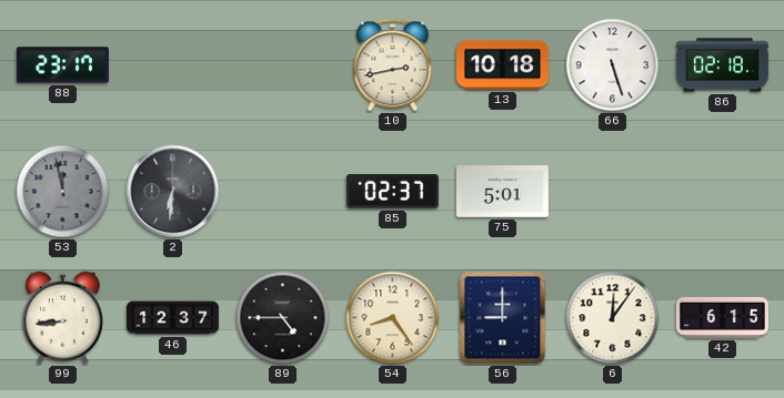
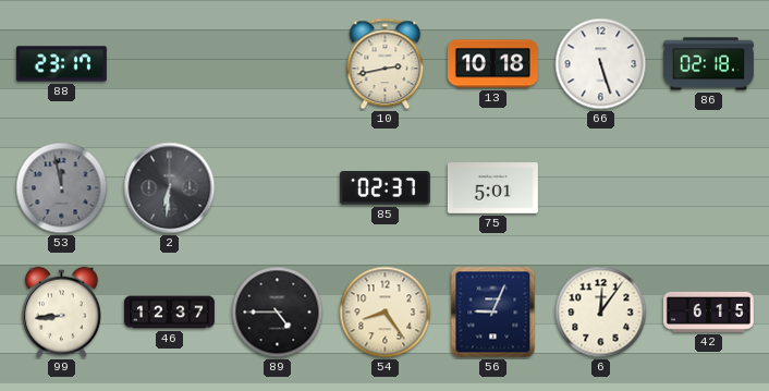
56: 9:00 -> 9:04 (493, 313)
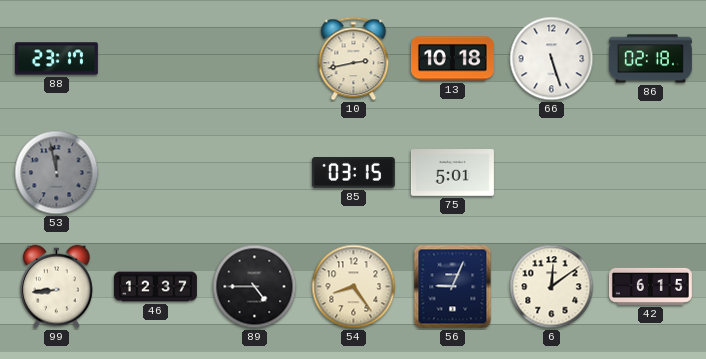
2: 6:31 -> none (170, 188)
85: 02:37 -> 03:15 (353, 173)
6: 12:06 -> 12:09 (552, 287)
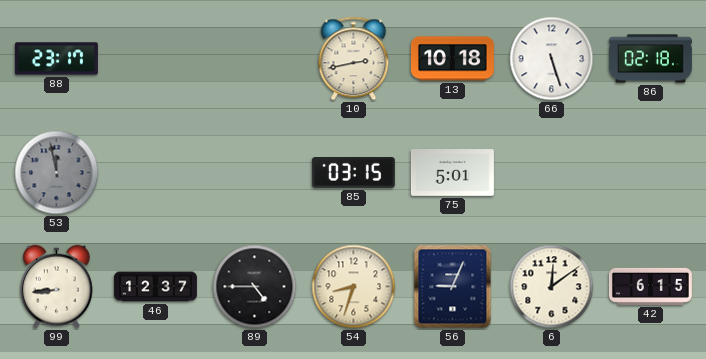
54: 8:24 -> 8:33 (354, 287)
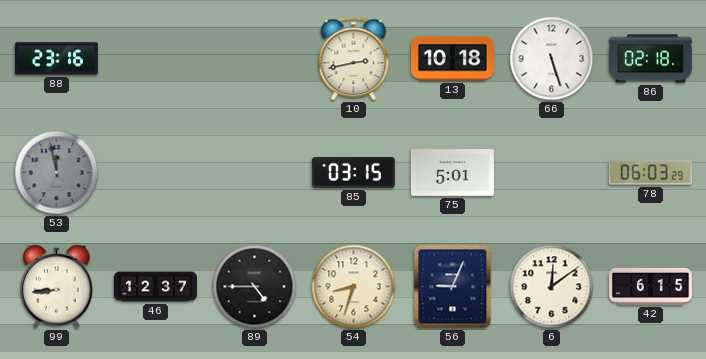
88: 23:17 -> 23:16 (56, 59)
78: none -> 06:03 (650, 173)
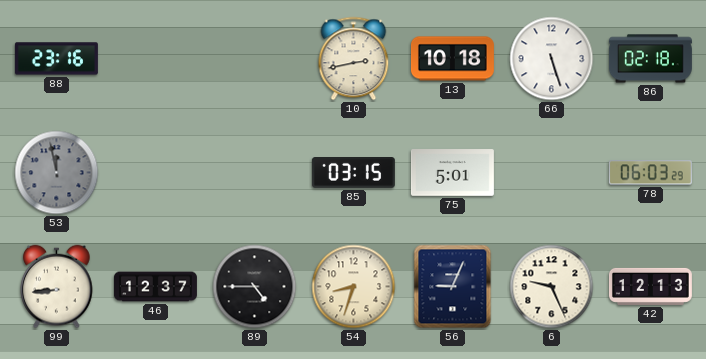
6: 12:09 -> 9:26 (552, 287)
42: 6:15 -> 12:13 (650, 286)
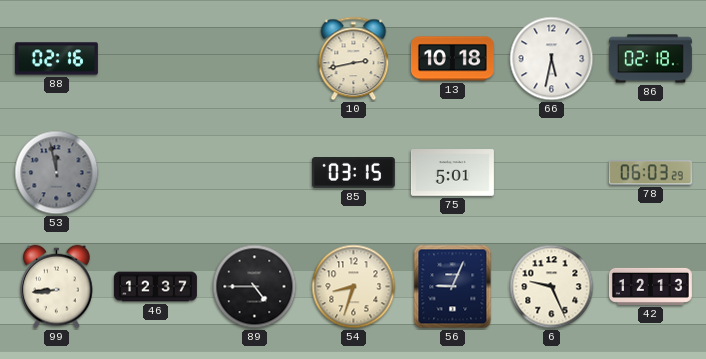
88: 23:16 -> 02:16 (56, 59)
66: 5:27 -> 5:32 (552, 59)
